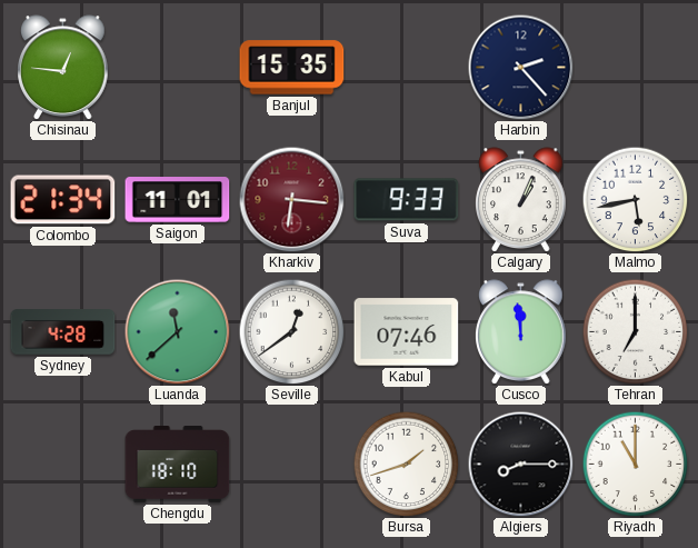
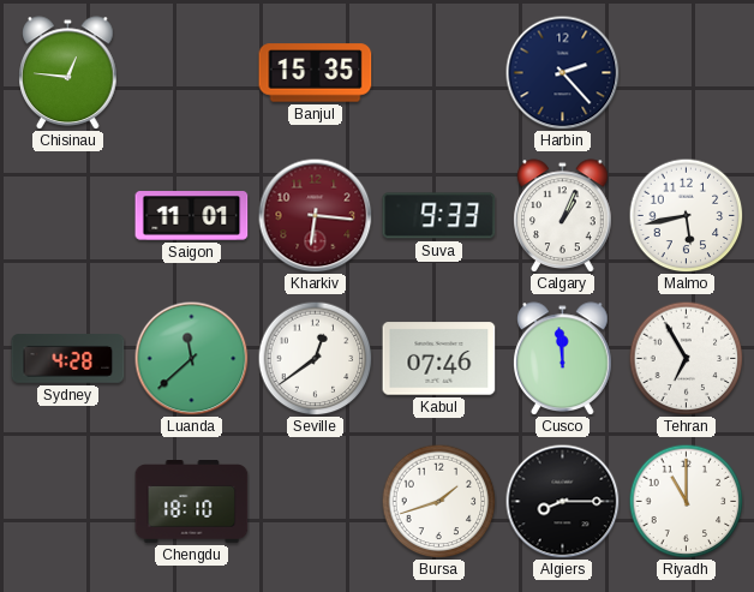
Colombo: 21:34 -> none (63, 200)
Tehran: 7:00 -> 6:55 (686, 358)
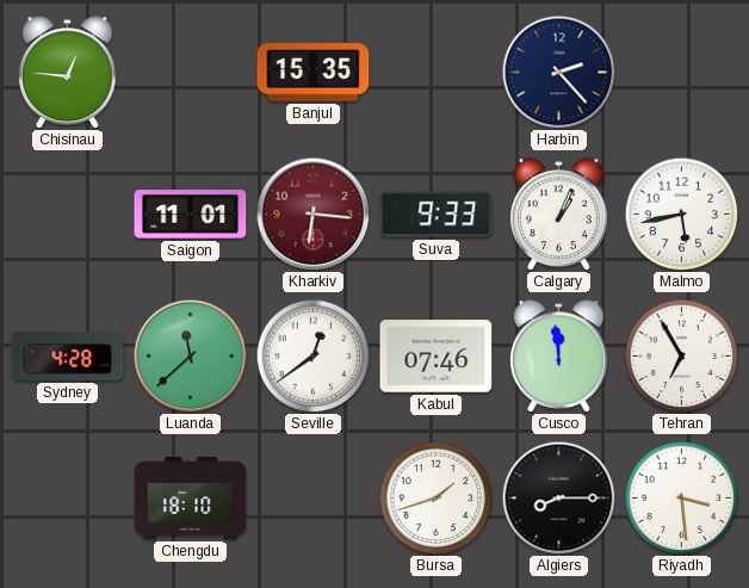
Riyadh: 11:00 -> 3:29 (681, 497)
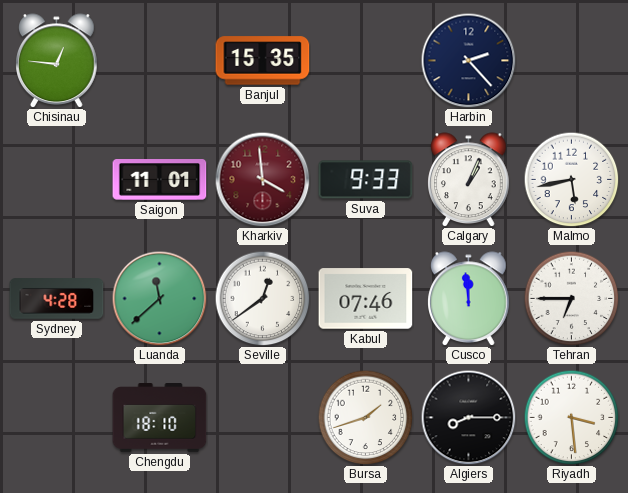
Kharkiv: 6:16 -> 3:59 (262, 179)
Tehran: 6:55 -> 6:45 (571, 298)
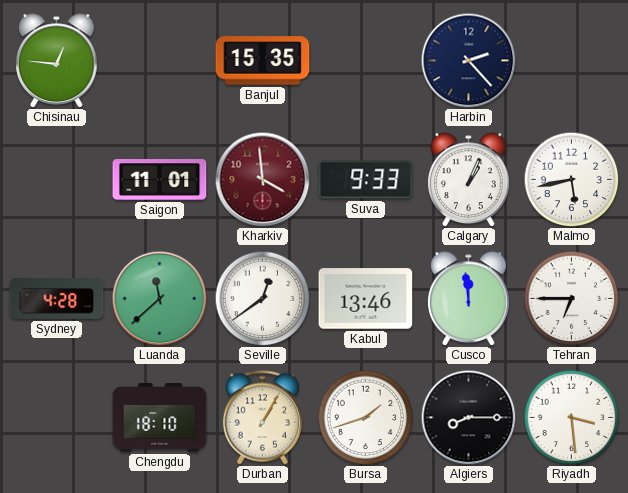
Kabul: 07:46 -> 13:46 (366, 299)
Durban: none -> 1:05 (262, 418)
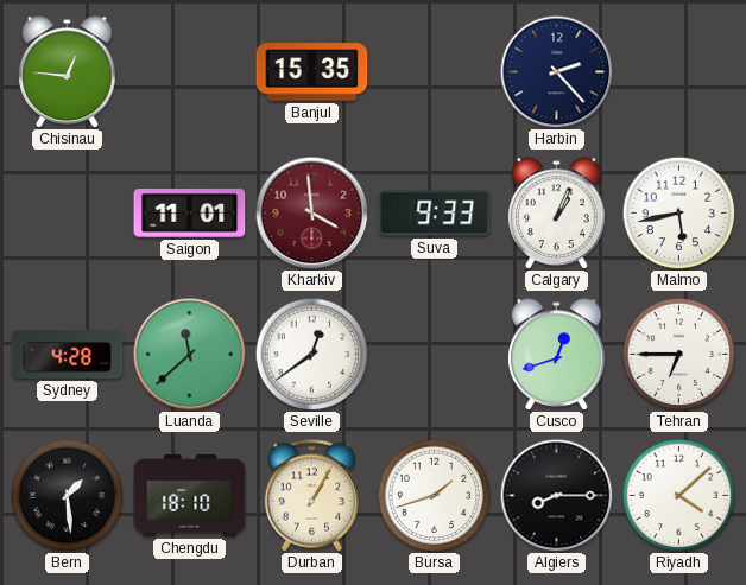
Kabul: 13:46 -> none (366, 299)
Cusco: 11:59 -> 12:42 (557, 354)
Bern: none -> 1:29 (67, 495)
Riyadh: 3:29 -> 4:08 (678, 495)
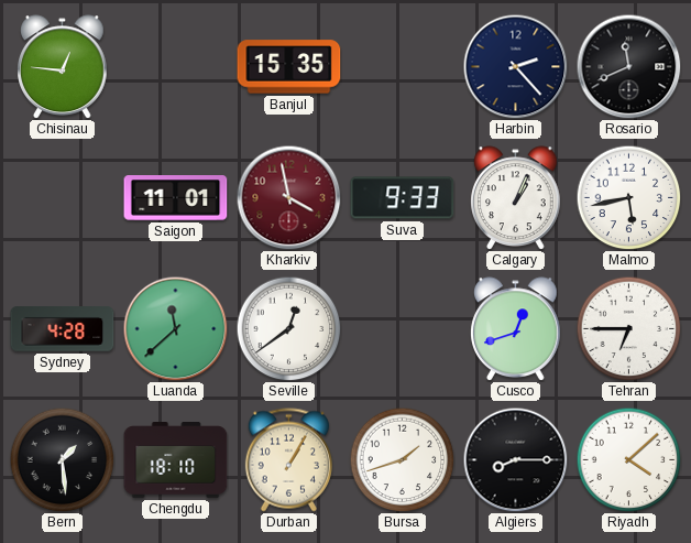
Rosario: none -> 11:41 (628, 66)
Kharkiv: 3:59 -> 3:58 (288, 197)
